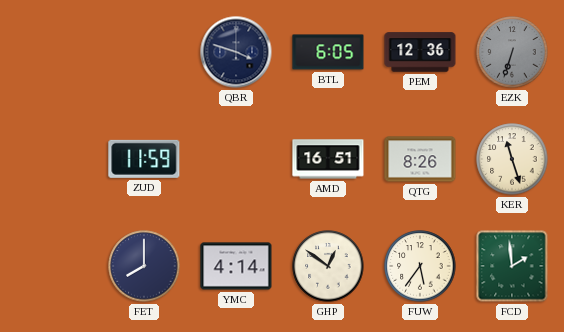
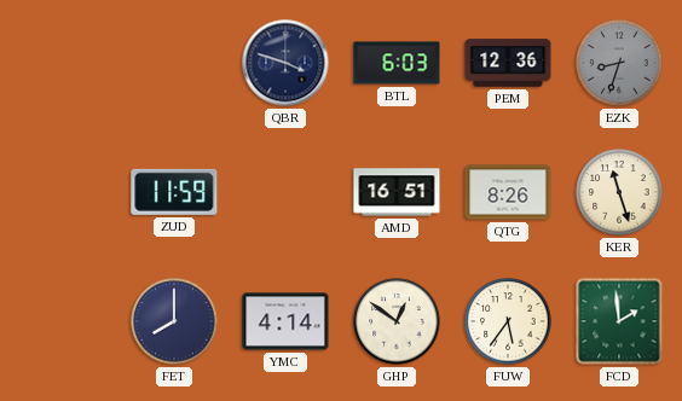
BTL: 6:05 -> 6:03 (397, 63)
EZK: 6:33 -> 8:33 (619, 63)
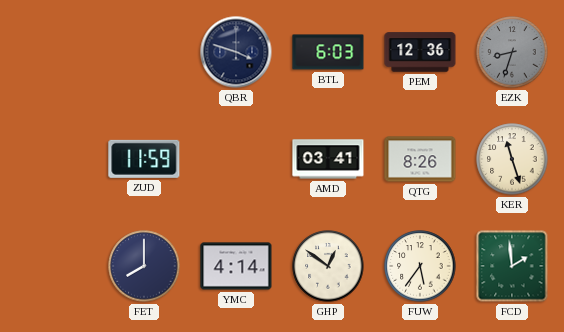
AMD: 16:51 -> 03:41 (328, 159)
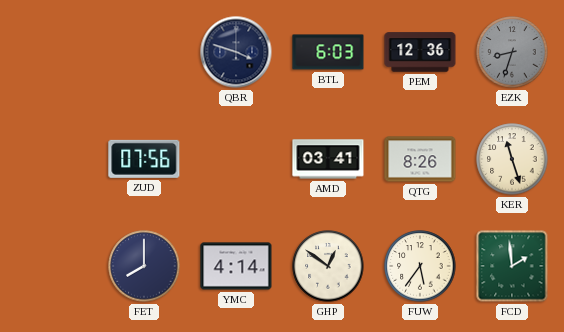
ZUD: 11:59 -> 07:56 (144, 159)
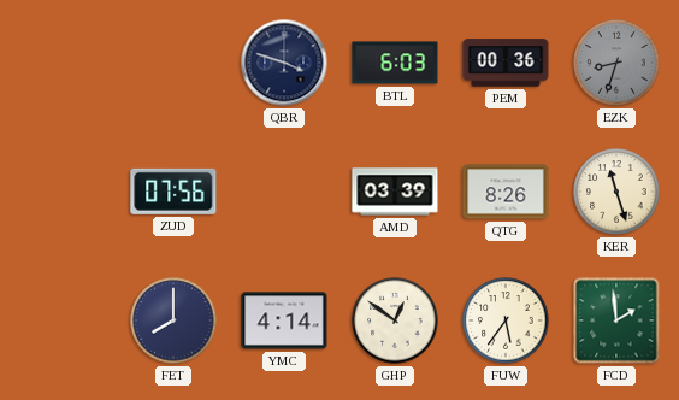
PEM: 12:36 -> 00:36 (506, 63)
AMD: 03:41 -> 03:39 (395, 192)
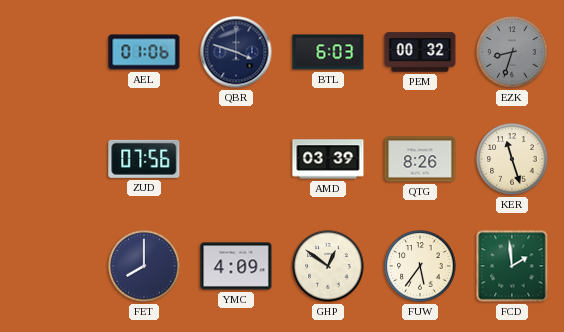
AEL: none -> 01:06 (144, 52)
PEM: 00:36 -> 00:32 (420, 52)
YMC: 4:14 -> 4:09 (236, 266)
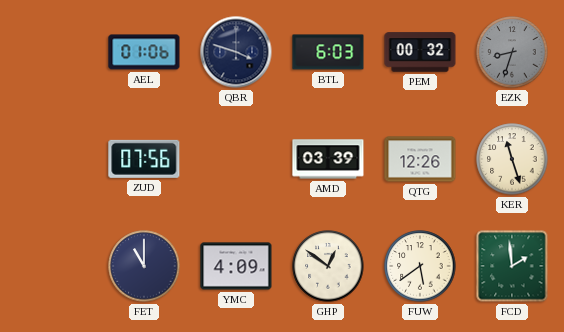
QTG: 8:26 -> 12:26 (420, 159)
FET: 8:00 -> 11:00 (144, 266)
FUW: 5:36 -> 5:39 (420, 266)
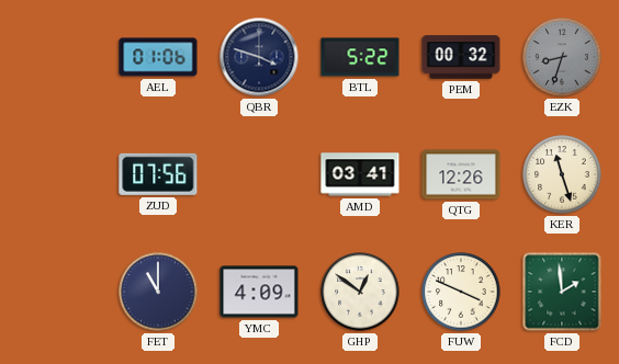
BTL: 6:03 -> 5:22 (360, 57)
AMD: 03:39 -> 03:41 (360, 174)
FUW: 5:39 -> 3:49 (461, 292)
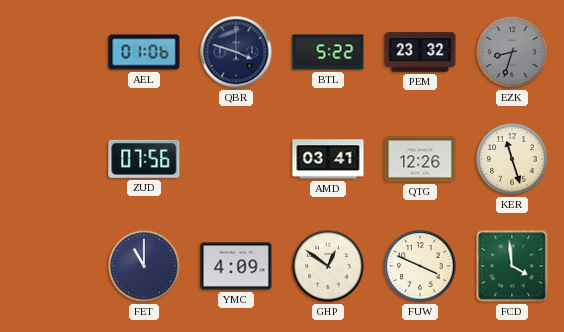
PEM: 00:32 -> 23:32 (420, 52)
FCD: 1:59 -> 3:59 (512, 266)
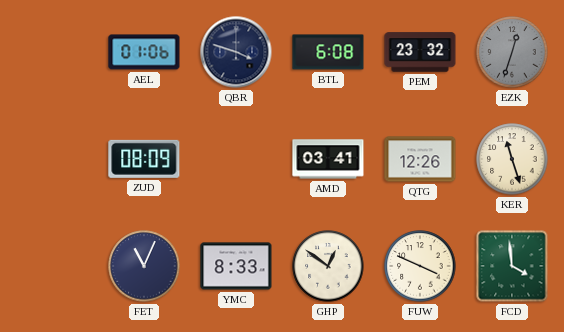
BTL: 5:22 -> 6:08 (328, 52)
EZK: 8:33 -> 12:33 (512, 52)
ZUD: 07:56 -> 08:09 (144, 159)
FET: 11:00 -> 11:04 (144, 266)
YMC: 4:09 -> 8:33 (236, 266)
